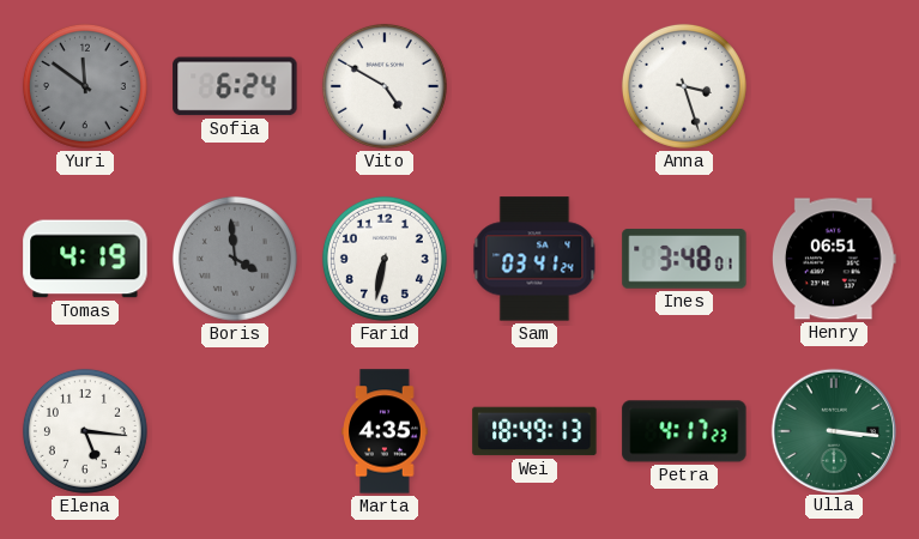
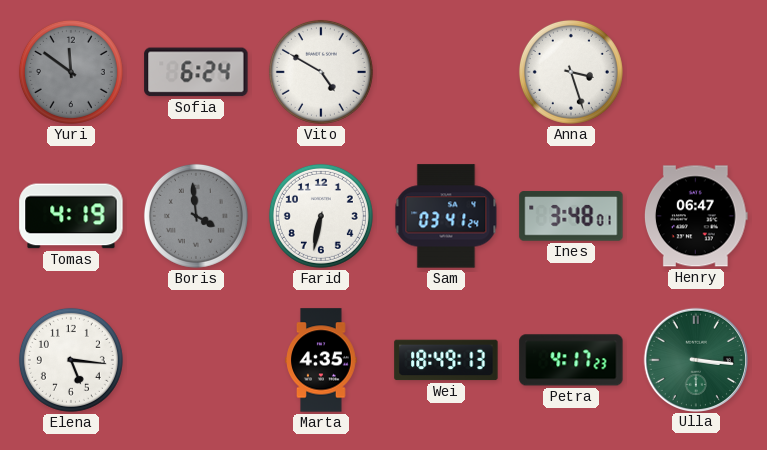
Henry: 06:51 -> 06:47 (696, 216)
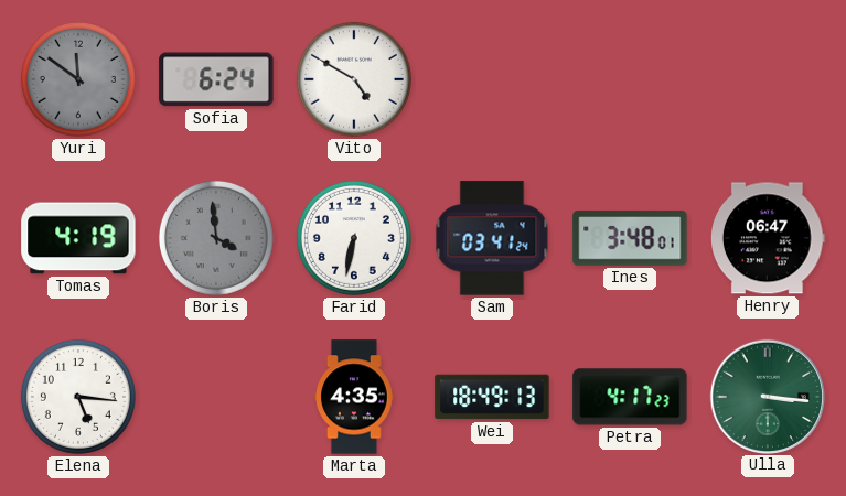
Anna: 3:27 -> none (571, 72)
